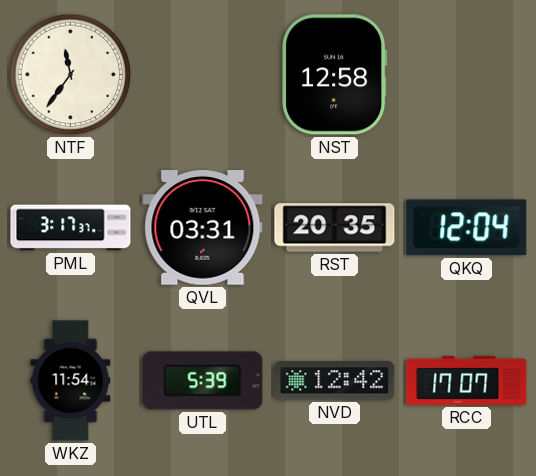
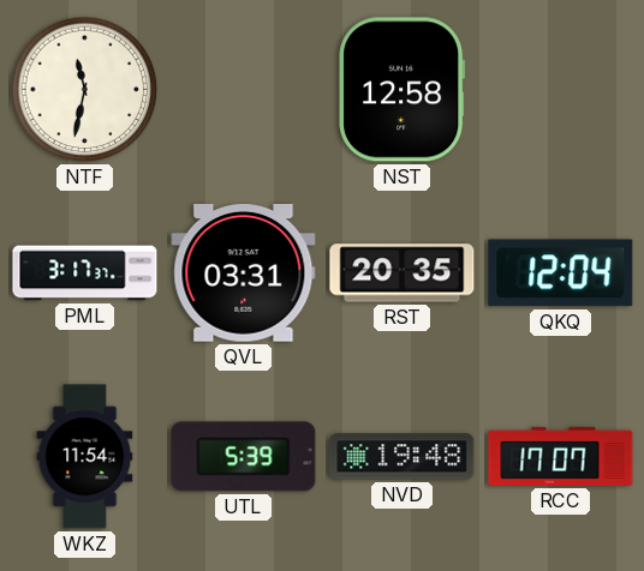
NTF: 11:36 -> 11:32 (85, 90)
NVD: 12:42 -> 19:48 (402, 457)
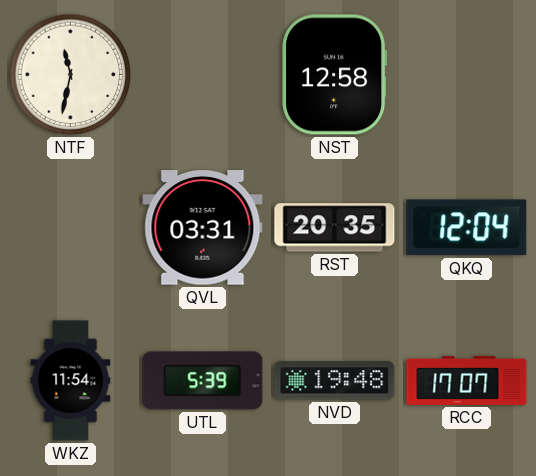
PML: 3:17 -> none (85, 274)
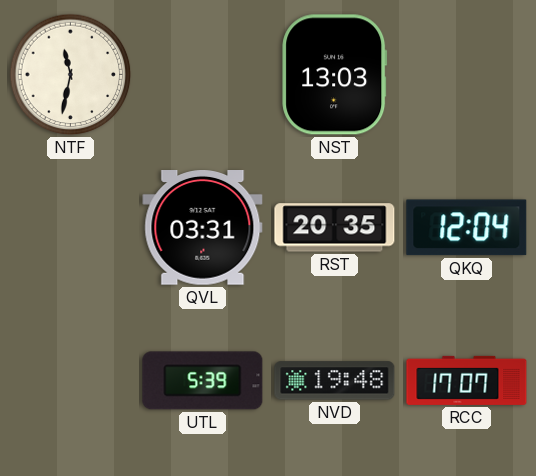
NST: 12:58 -> 13:03 (335, 75)
WKZ: 11:54 -> none (71, 381)
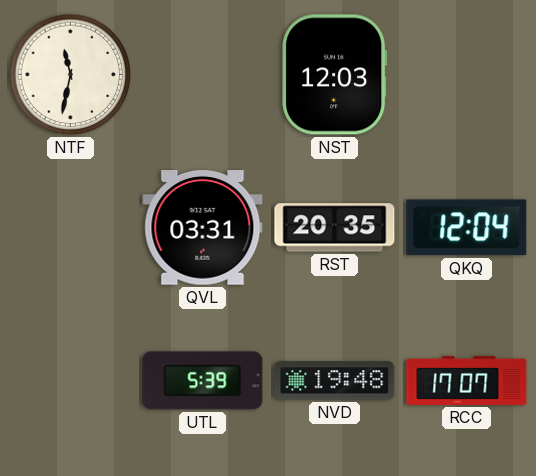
NST: 13:03 -> 12:03 (335, 75)
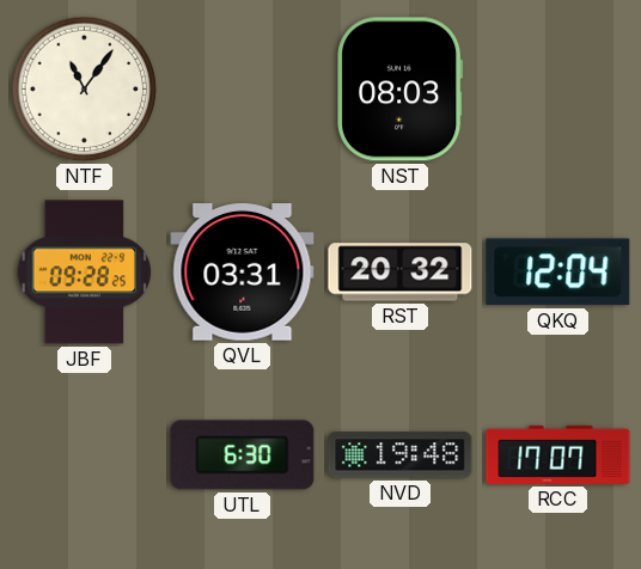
NTF: 11:32 -> 11:06 (85, 90)
NST: 12:03 -> 08:03 (401, 90)
JBF: none -> 09:28 (85, 273)
RST: 20:35 -> 20:32 (401, 273)
UTL: 5:39 -> 6:30 (243, 455)
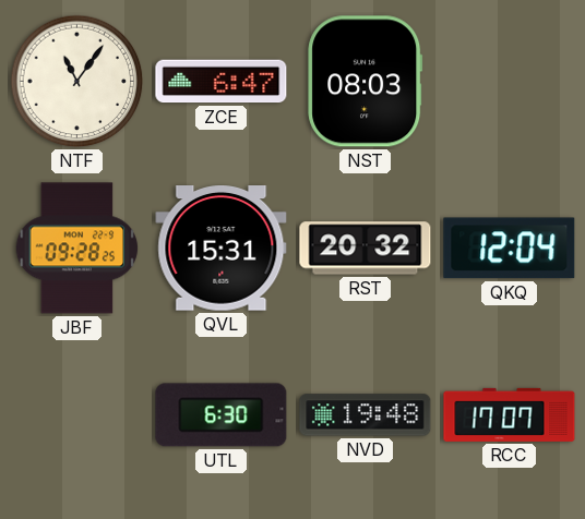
ZCE: none -> 6:47 (222, 82)
QVL: 03:31 -> 15:31 (222, 249)
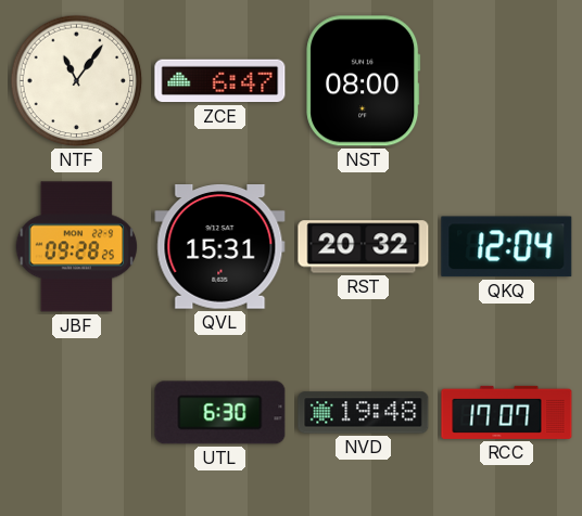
NST: 08:03 -> 08:00 (364, 81)
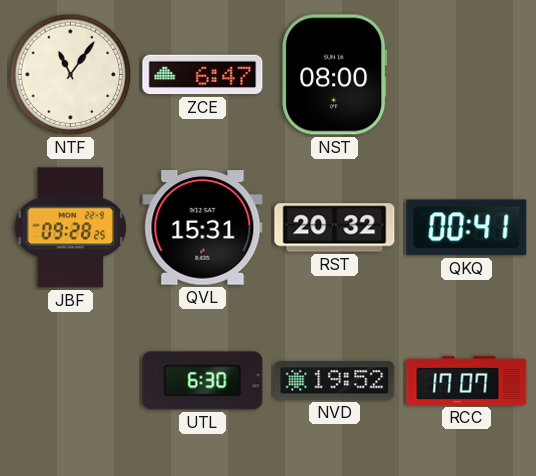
QKQ: 12:04 -> 00:41 (467, 228)
NVD: 19:48 -> 19:52 (335, 381)
